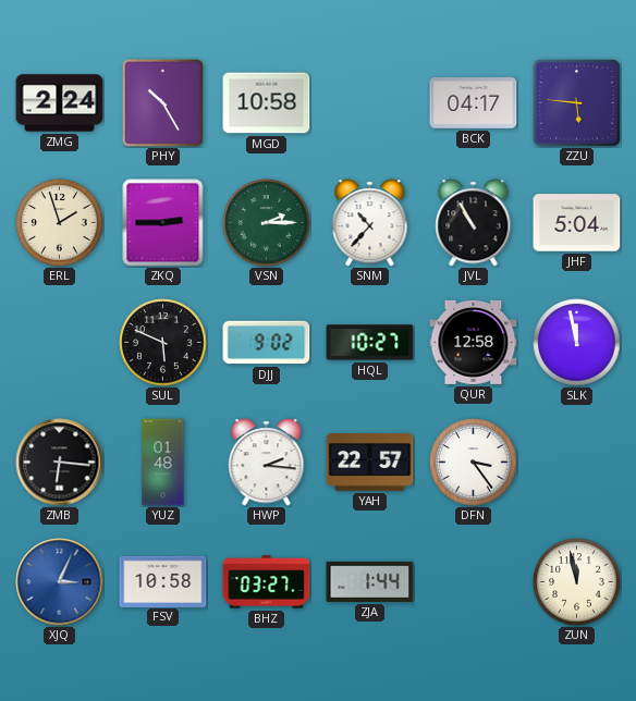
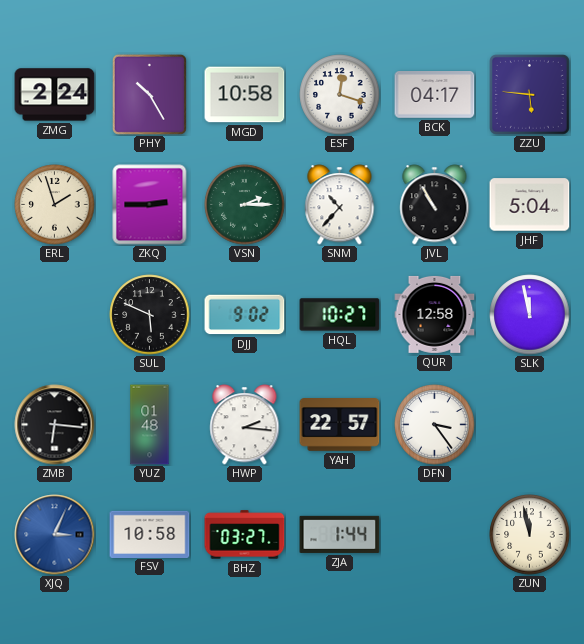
ESF: none -> 12:18 (340, 95)
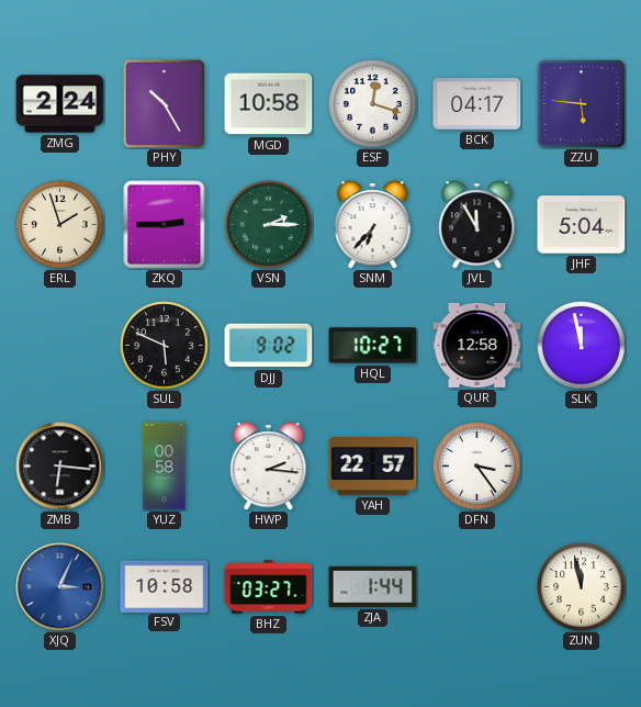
SNM: 10:37 -> 6:37 (373, 225)
JVL: 10:55 -> 11:55 (477, 225)
YUZ: 01:48 -> 00:58 (165, 467)
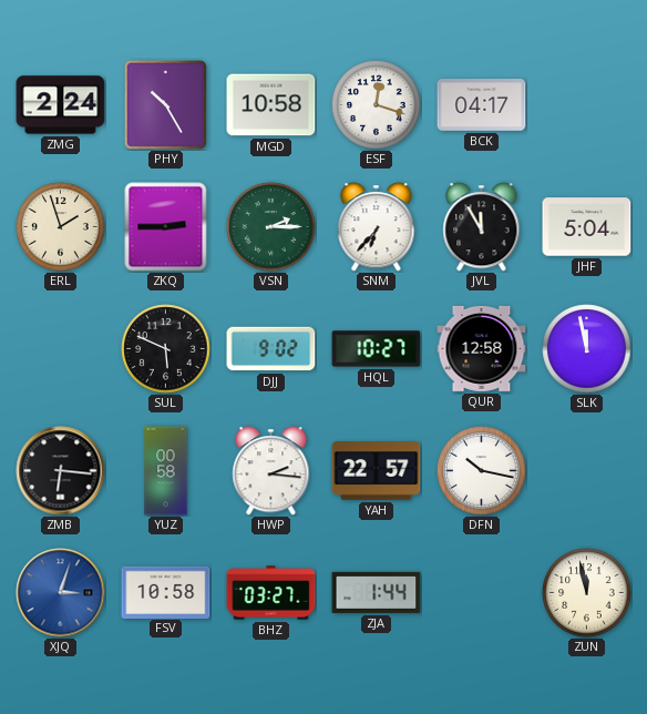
ZZU: 5:46 -> none (581, 103)
DFN: 3:24 -> 10:17 (482, 471)
XJQ: 3:04 -> 3:03 (61, 593)
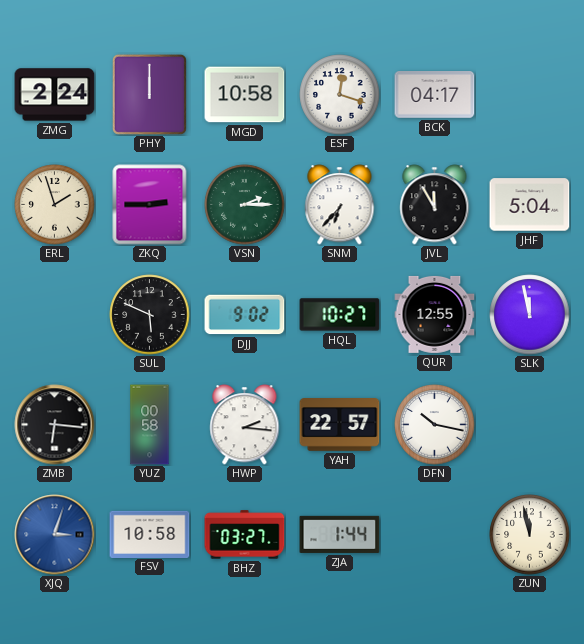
PHY: 10:25 -> 12:00 (149, 94)
QUR: 12:58 -> 12:55 (435, 314)
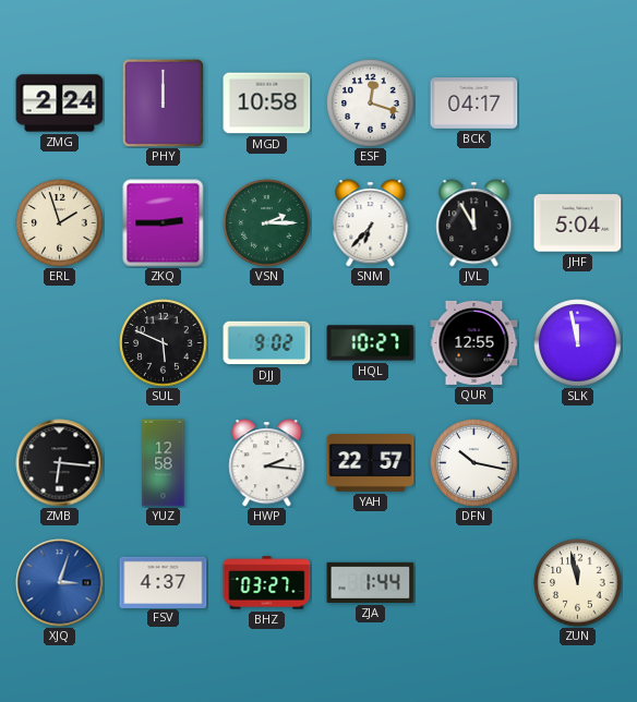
YUZ: 00:58 -> 12:58 (164, 463)
FSV: 10:58 -> 4:37 (164, 582)
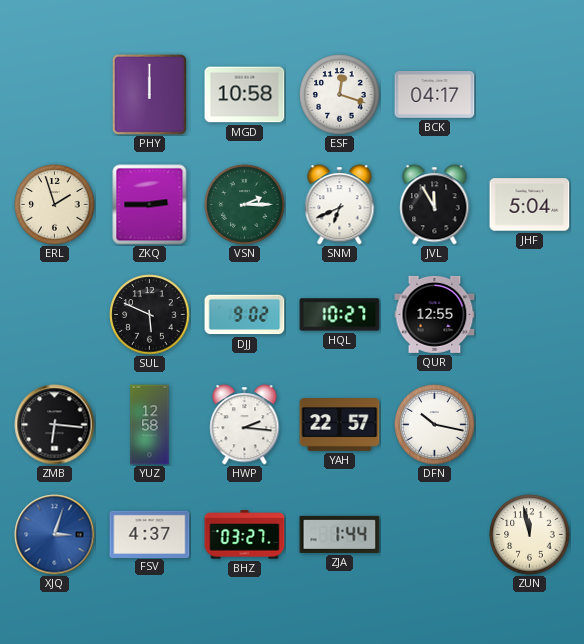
ZMG: 2:24 -> none (60, 104)
SNM: 6:37 -> 6:41 (340, 205)
SLK: 11:58 -> none (578, 343)
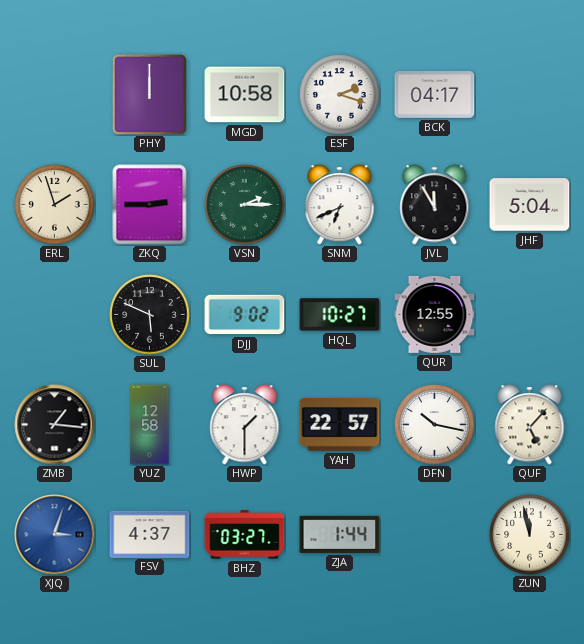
ESF: 12:18 -> 2:18 (340, 95)
ZMB: 6:16 -> 1:16 (55, 425)
HWP: 2:16 -> 1:30 (245, 425)
QUF: none -> 5:07 (530, 425)
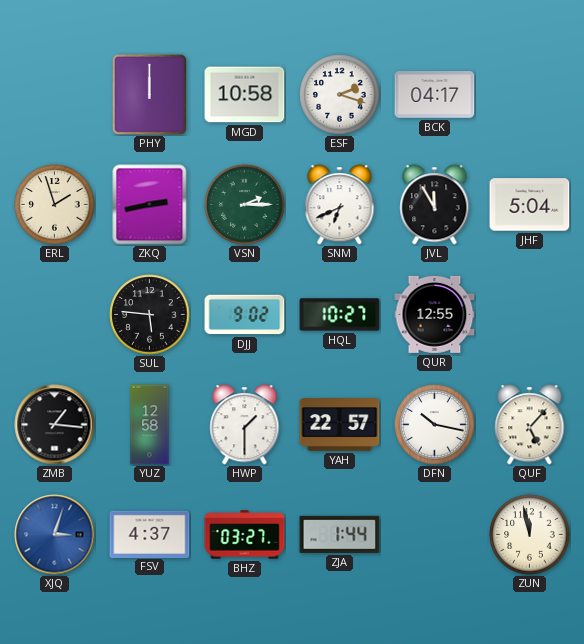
ZKQ: 2:45 -> 2:43 (150, 205)
SUL: 5:49 -> 5:46 (150, 315)
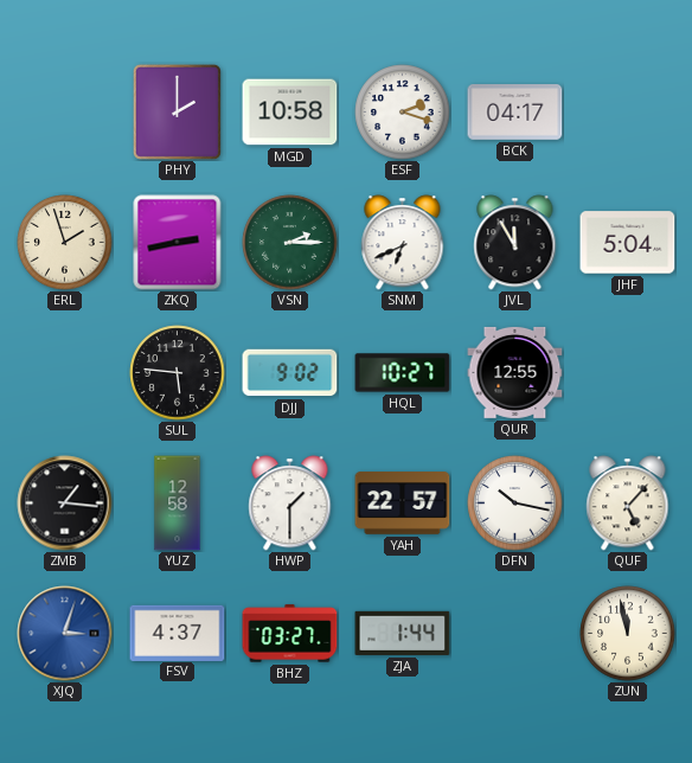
PHY: 12:00 -> 2:00 (177, 111)
